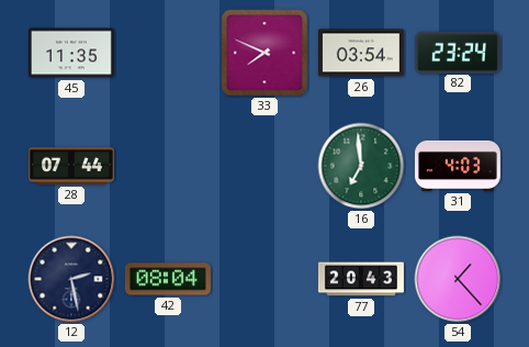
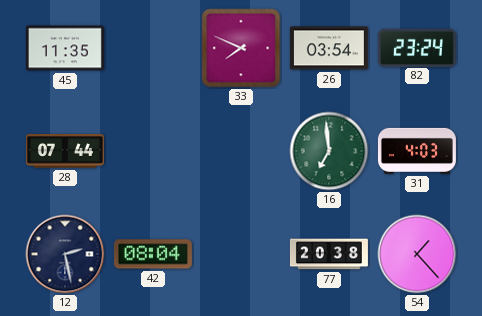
77: 20:43 -> 20:38 (329, 254)
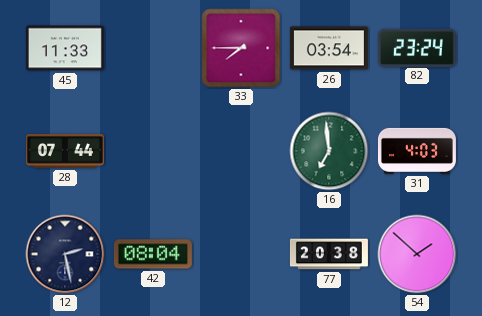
45: 11:35 -> 11:33 (65, 48)
33: 7:49 -> 7:45 (241, 48)
54: 1:23 -> 1:52 (417, 254)
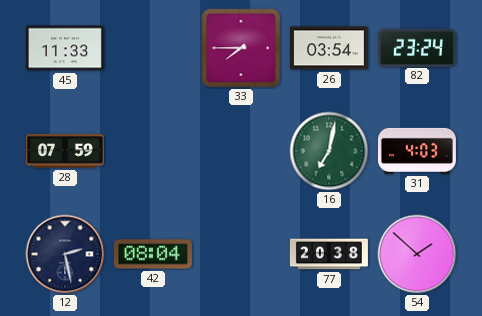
28: 07:44 -> 07:59 (65, 151)
16: 6:59 -> 7:02 (329, 151)
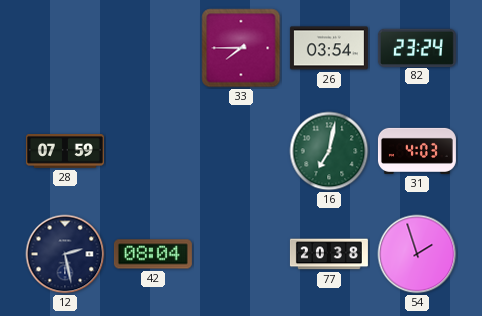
45: 11:33 -> none (65, 48)
54: 1:52 -> 1:57 (417, 254)
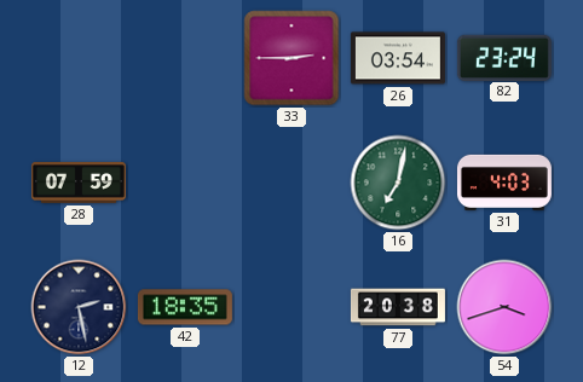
33: 7:45 -> 2:45 (291, 58)
42: 08:04 -> 18:35 (185, 307)
54: 1:57 -> 3:42 (504, 307)
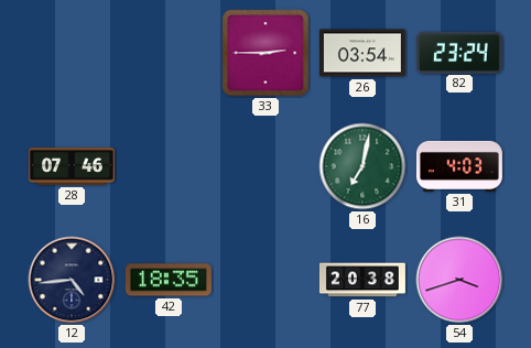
28: 07:59 -> 07:46 (72, 166)
12: 2:28 -> 4:44 (72, 280)
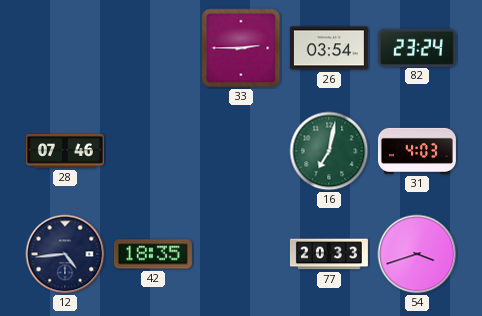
77: 20:38 -> 20:33 (329, 254)
